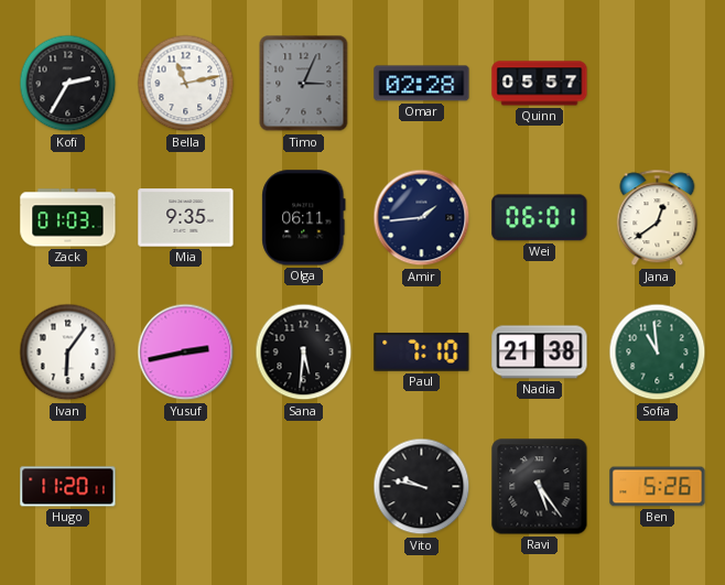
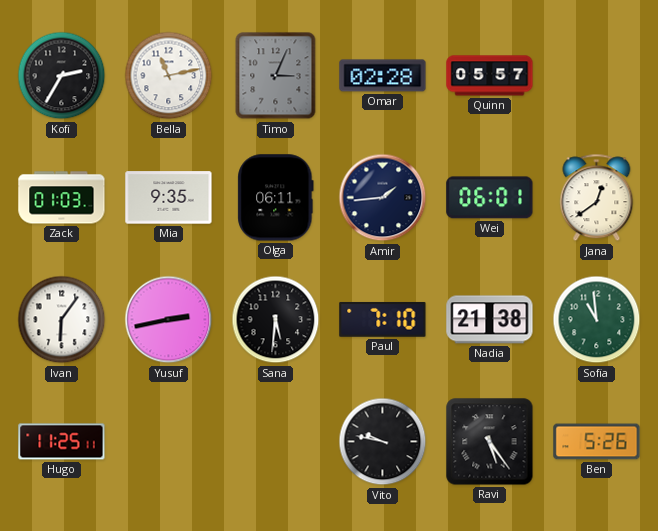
Hugo: 11:20 -> 11:25 (62, 442)
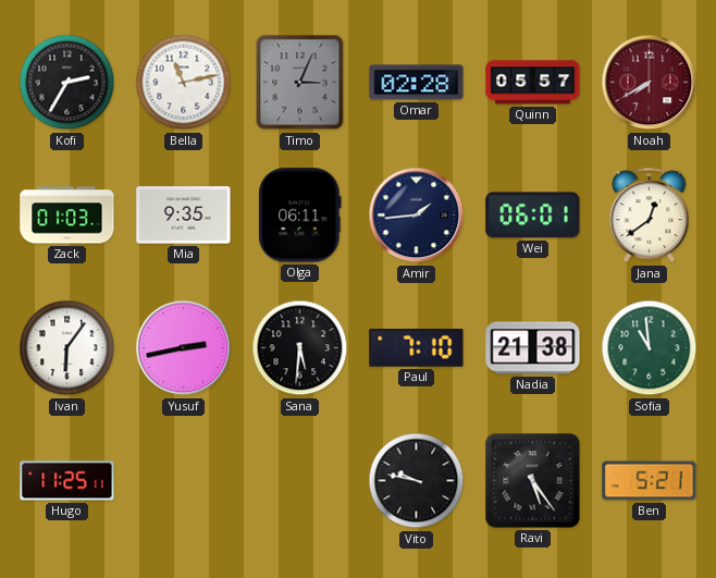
Noah: none -> 7:40 (650, 83)
Ben: 5:26 -> 5:21 (650, 481)
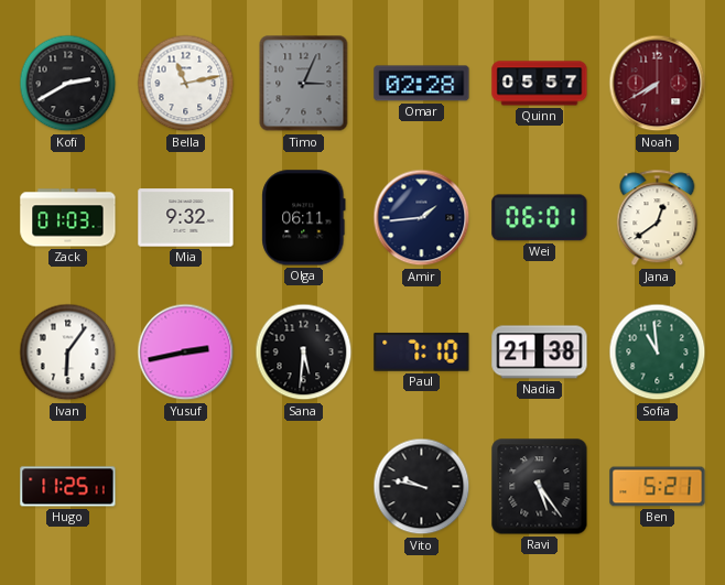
Kofi: 2:35 -> 2:40 (68, 84)
Mia: 9:35 -> 9:32 (186, 218)
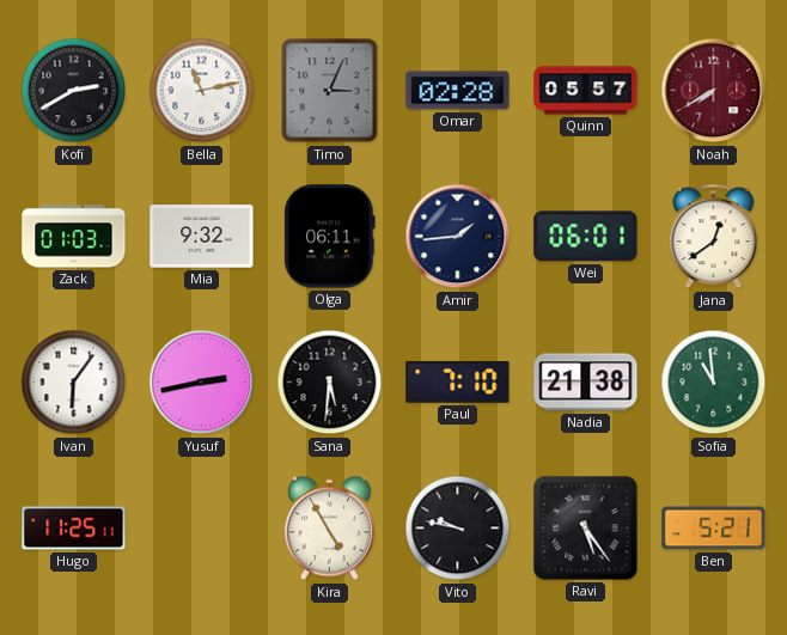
Kira: none -> 4:55 (329, 529)
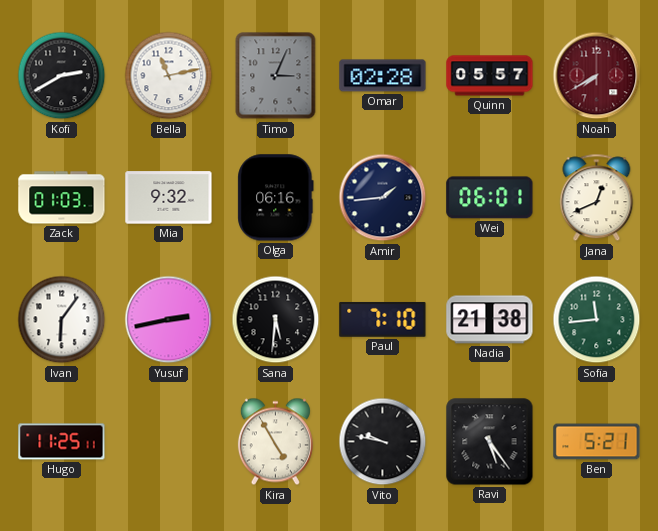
Olga: 06:11 -> 06:16 (276, 198)
Jana: 12:39 -> 12:41 (597, 198)
Sofia: 10:59 -> 11:44 (597, 320)
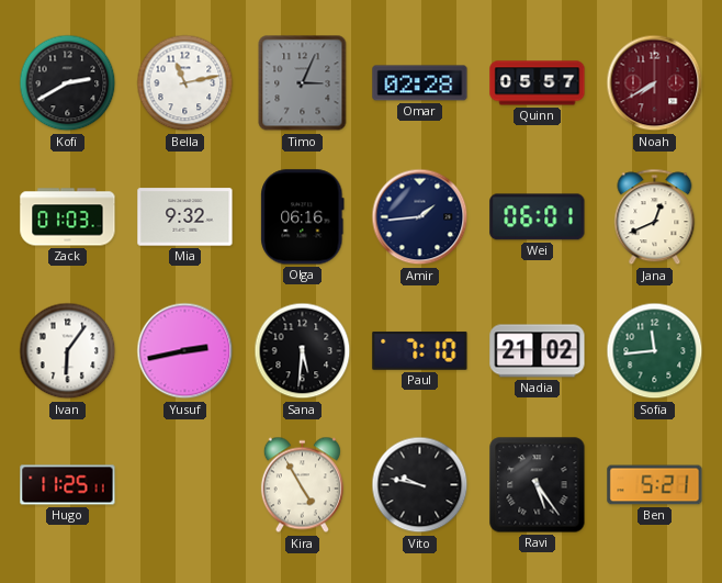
Nadia: 21:38 -> 21:02 (538, 351)
